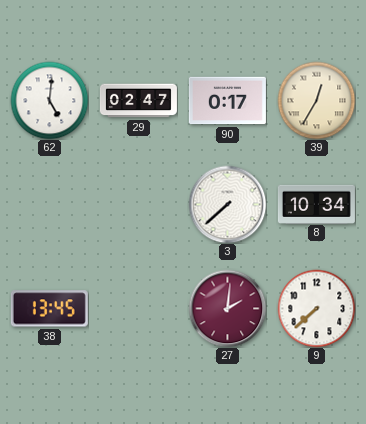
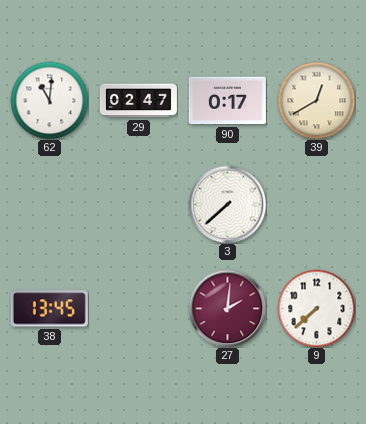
62: 5:01 -> 11:01 (49, 100)
39: 12:35 -> 12:40 (316, 100)
8: 10:34 -> none (316, 204)
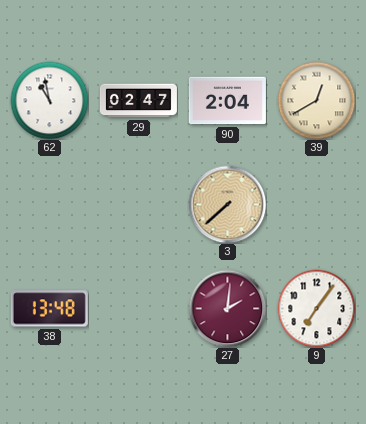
62: 11:01 -> 10:58 (49, 100)
90: 0:17 -> 2:04 (227, 101)
3 dial: white -> champagne (227, 204)
38: 13:45 -> 13:48 (49, 309)
9: 7:38 -> 7:06 (316, 308)
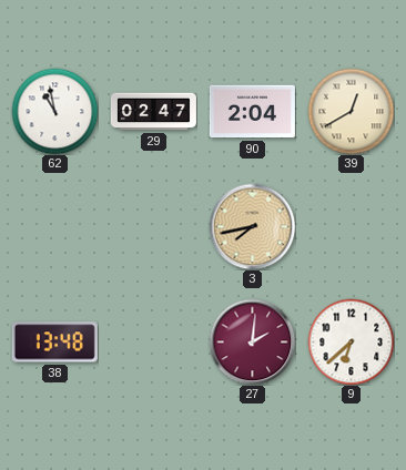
3: 7:38 -> 7:43 (252, 226)
9: 7:06 -> 6:38 (351, 341)
